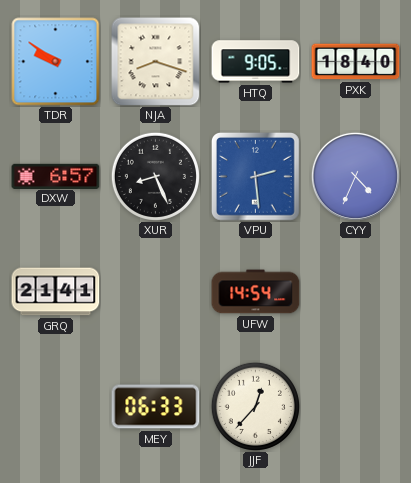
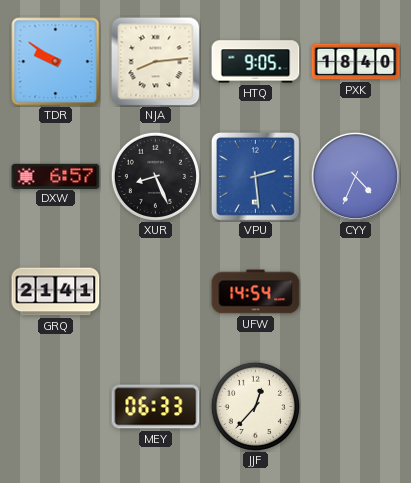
NJA: 8:18 -> 8:14 (156, 62)
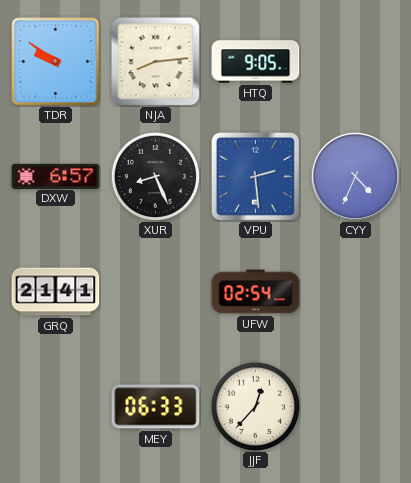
PXK: 18:40 -> none (356, 62)
UFW: 14:54 -> 02:54 (256, 292)
